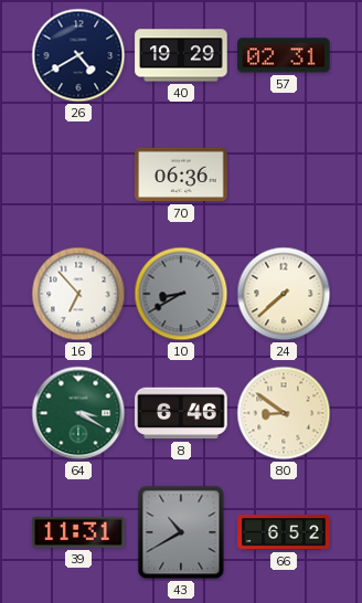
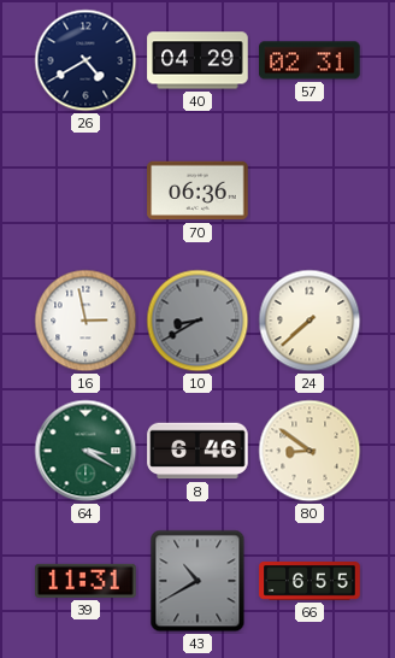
40: 19:29 -> 04:29 (197, 60)
16: 6:53 -> 2:58 (86, 321)
66: 6:52 -> 6:55 (309, 581)
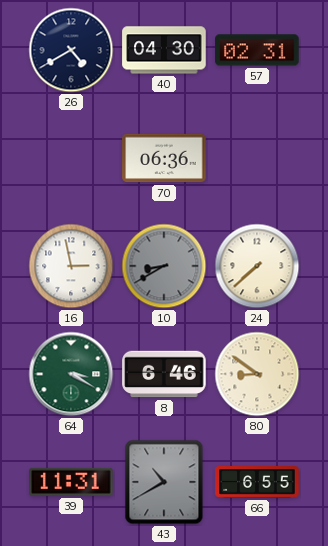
40: 04:29 -> 04:30 (164, 50)
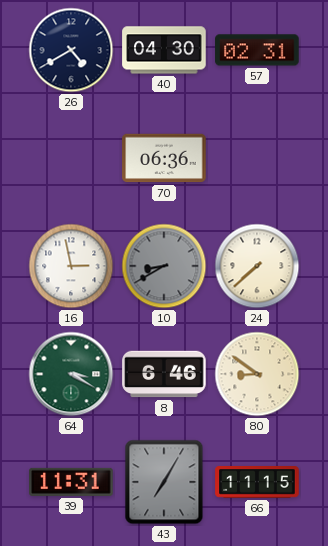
43: 10:40 -> 7:05 (164, 482)
66: 6:55 -> 11:15 (257, 482)
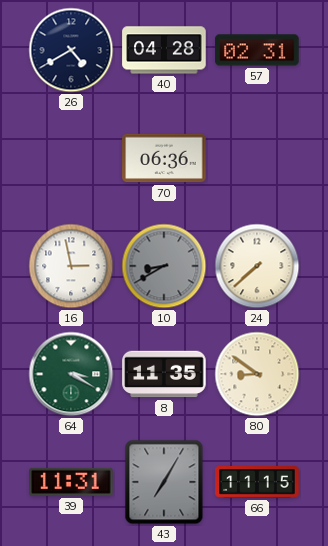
40: 04:30 -> 04:28 (164, 50)
8: 6:46 -> 11:35 (164, 374)
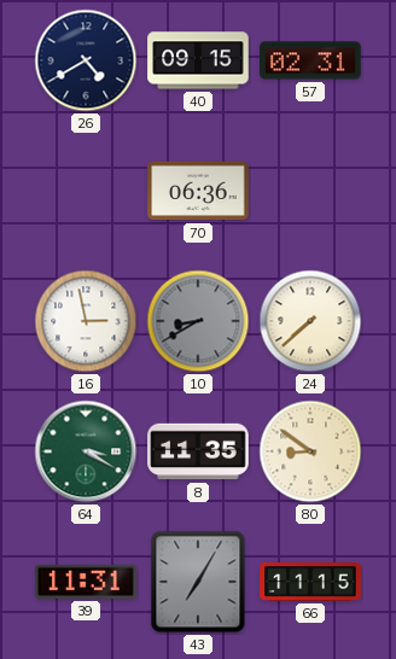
40: 04:28 -> 09:15 (198, 60)
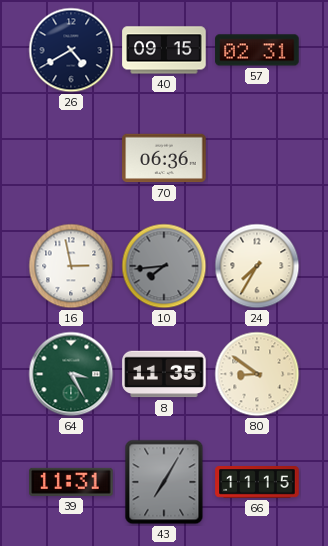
10: 8:40 -> 7:44 (164, 266)
24: 7:38 -> 7:35 (257, 266)
64: 3:20 -> 3:25 (71, 374)
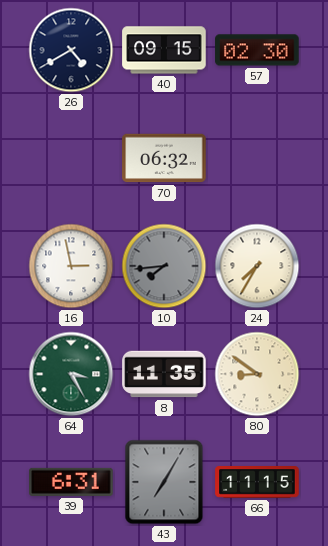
57: 02:31 -> 02:30 (257, 50)
70: 06:36 -> 06:32 (164, 158)
39: 11:31 -> 6:31 (71, 482)
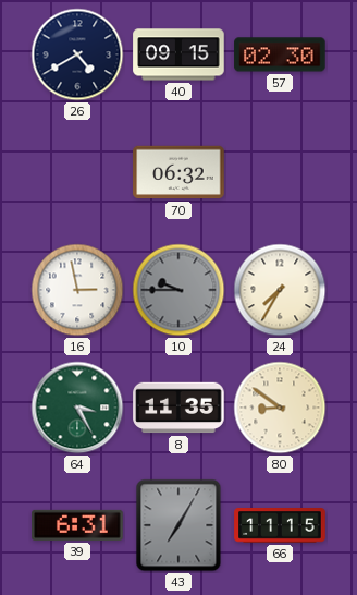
10: 7:44 -> 9:45 (178, 290)
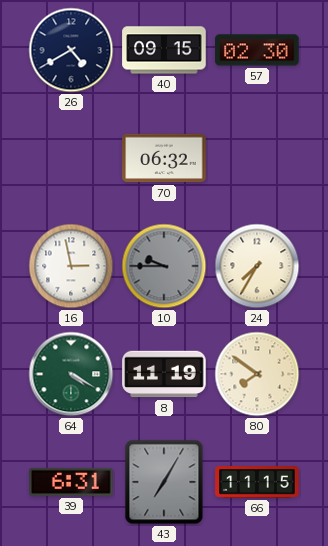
64: 3:25 -> 4:20 (71, 374)
8: 11:35 -> 11:19 (164, 374)
80: 8:51 -> 7:51 (257, 374)
